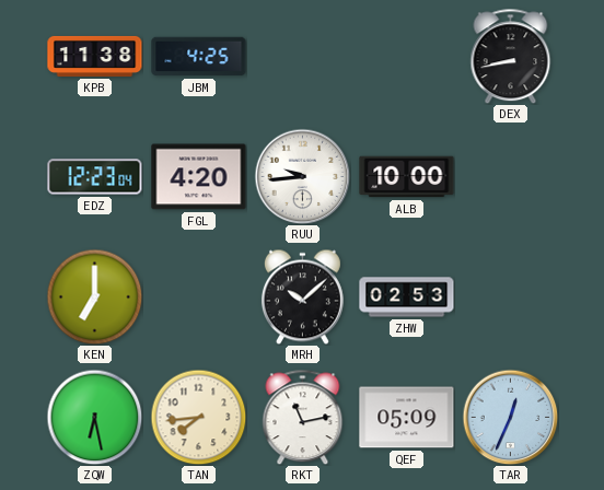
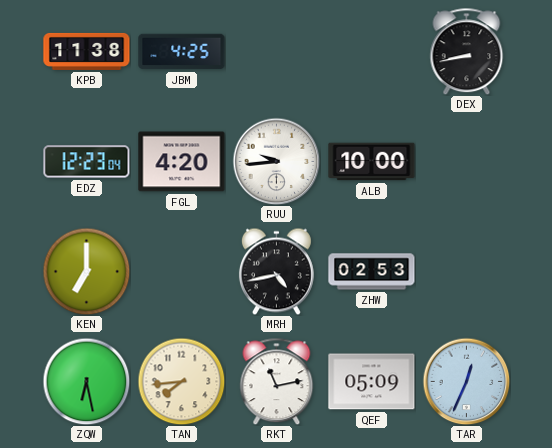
MRH: 10:08 -> 4:43 (276, 271)
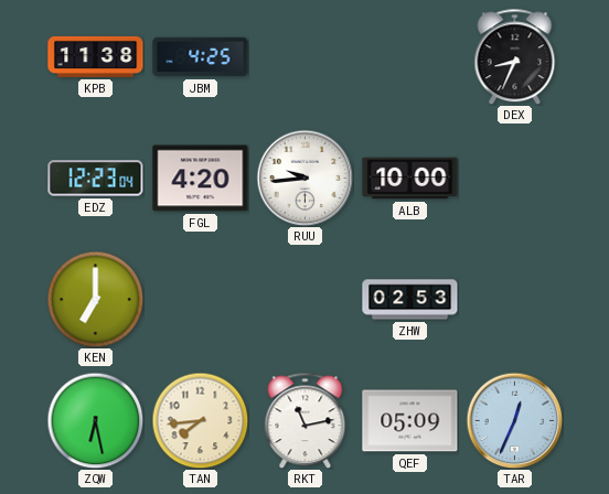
DEX: 8:43 -> 8:34 (515, 56)
MRH: 4:43 -> none (276, 271)
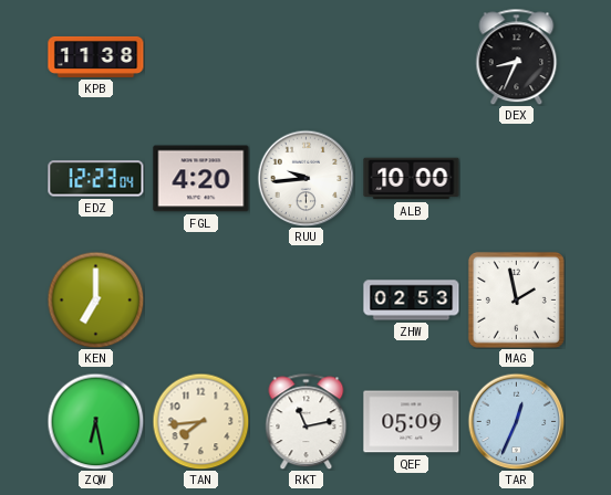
JBM: 4:25 -> none (201, 57)
MAG: none -> 1:58 (516, 299)
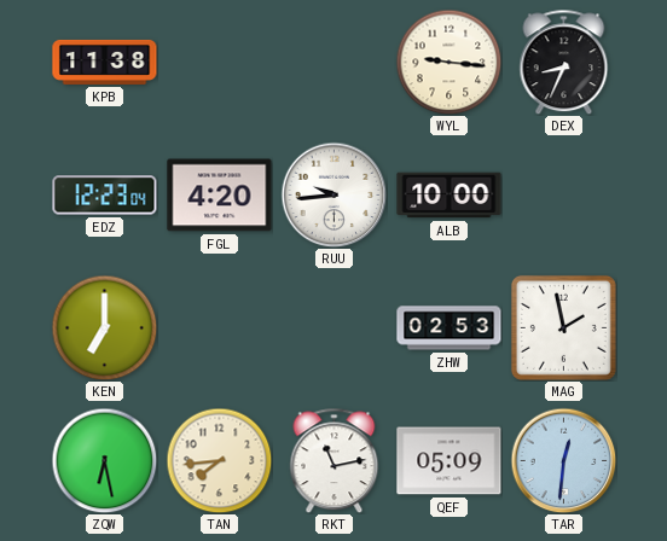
WYL: none -> 9:16 (448, 62)
TAR: 12:34 -> 12:31 (563, 460)
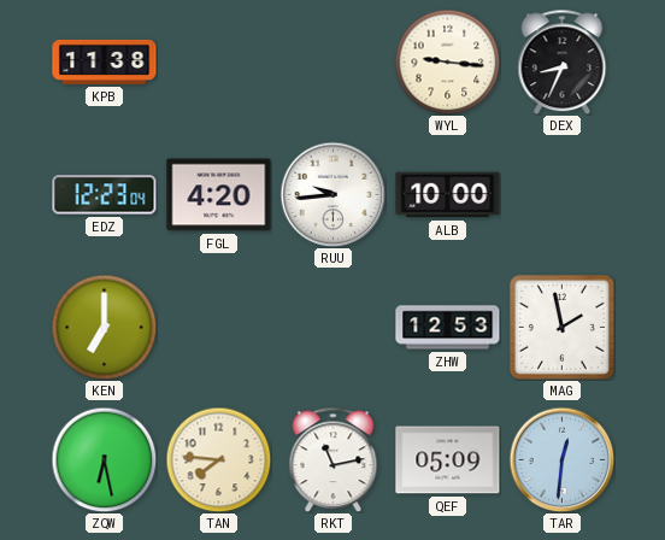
ZHW: 02:53 -> 12:53 (448, 328)
TAN: 7:44 -> 7:46 (218, 459)
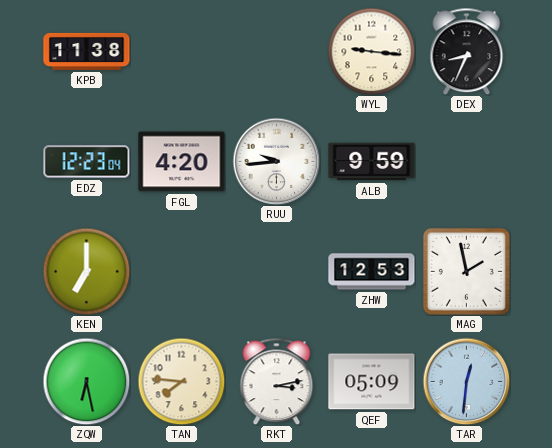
ALB: 10:00 -> 9:59 (372, 162)
RKT: 11:13 -> 3:13 (277, 381)
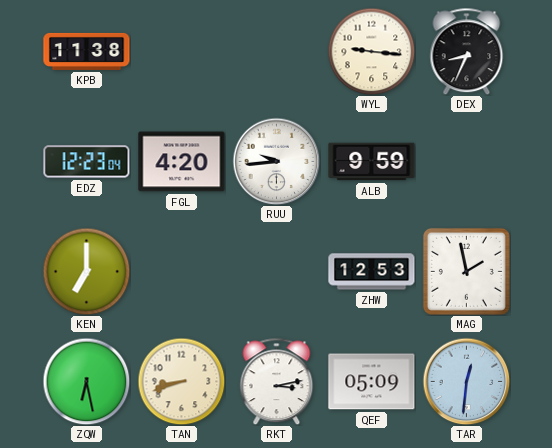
TAN: 7:46 -> 8:42 (181, 381)
